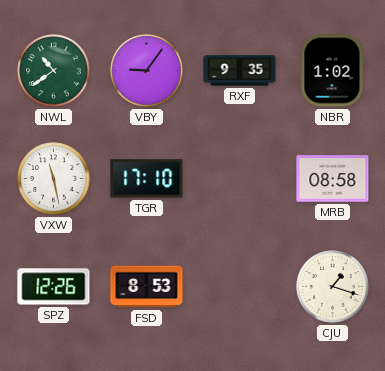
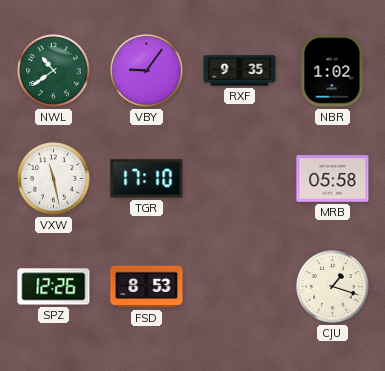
MRB: 08:58 -> 05:58 (333, 179)
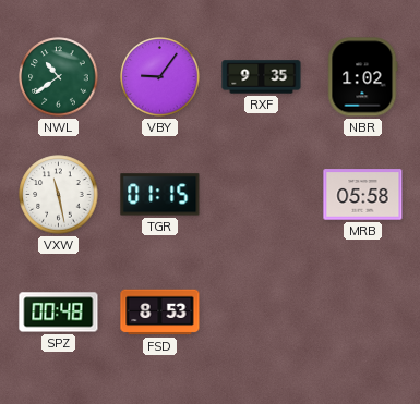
TGR: 17:10 -> 01:15 (160, 195)
SPZ: 12:26 -> 00:48 (59, 313)
CJU: 1:18 -> none (333, 287)
